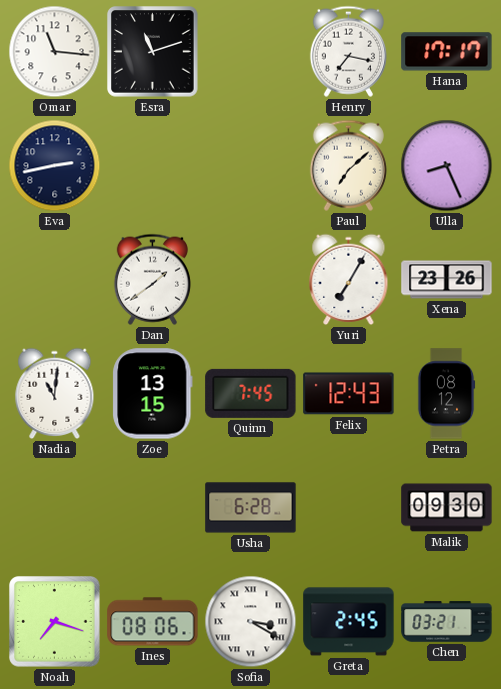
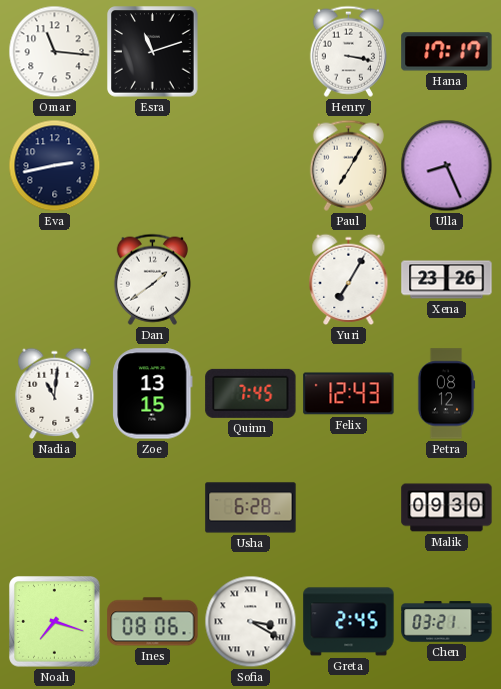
Henry: 7:17 -> 3:17 (348, 51)
Paul: 7:08 -> 7:05 (348, 165)
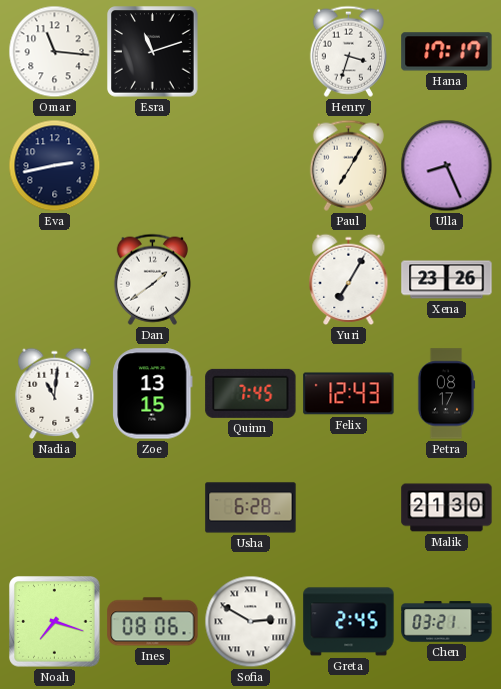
Henry: 3:17 -> 3:33 (348, 51)
Petra: 08:12 -> 08:17 (446, 394)
Malik: 09:30 -> 21:30 (447, 508)
Sofia: 3:20 -> 2:50 (251, 622)
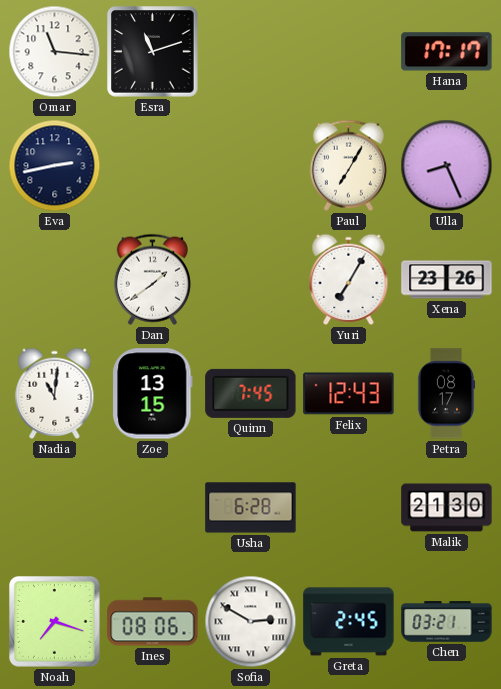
Henry: 3:33 -> none (348, 51)
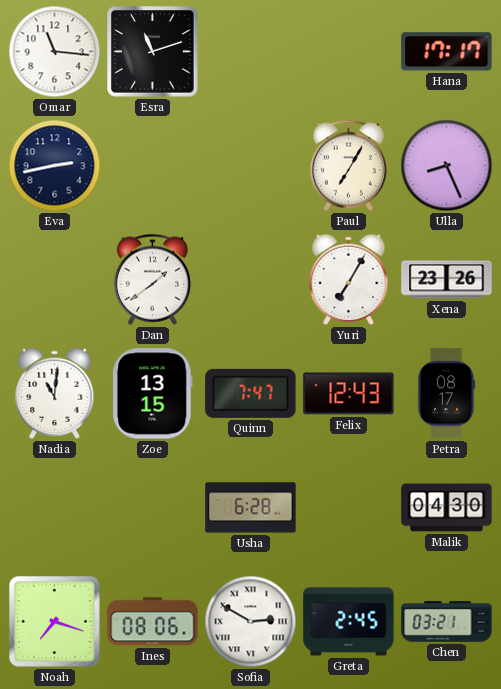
Quinn: 7:45 -> 7:47 (251, 393)
Malik: 21:30 -> 04:30 (447, 508)
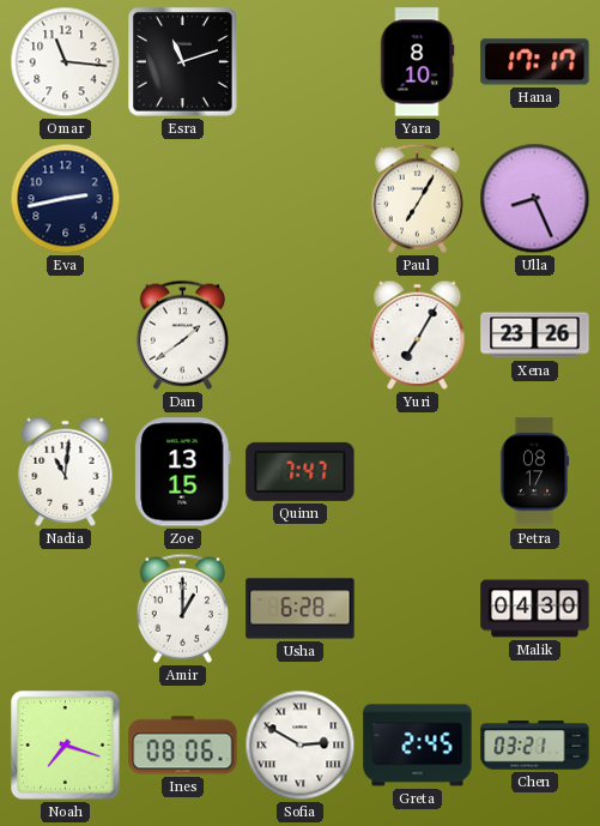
Yara: none -> 8:10 (417, 62)
Felix: 12:43 -> none (349, 394)
Amir: none -> 1:00 (182, 608)
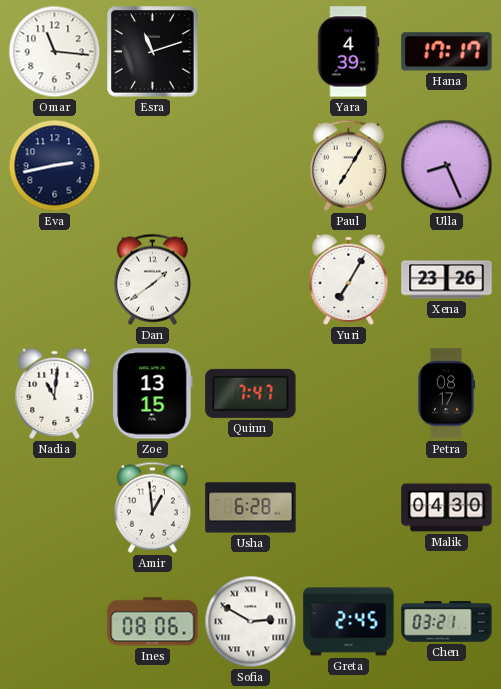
Yara: 8:10 -> 4:39 (348, 52)
Amir: 1:00 -> 12:59 (152, 507)
Noah: 7:18 -> none (66, 746)
